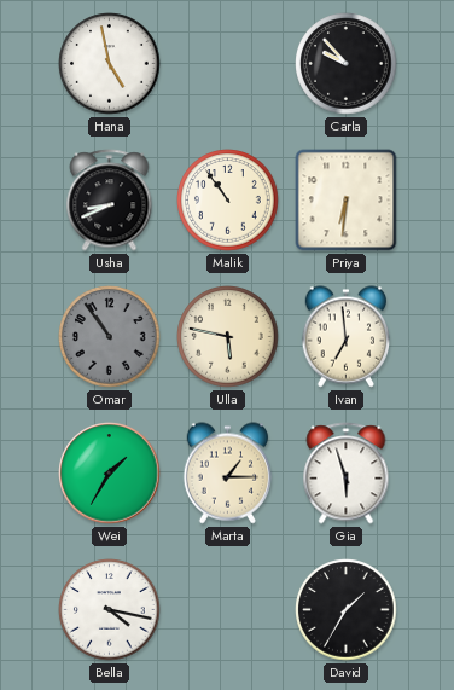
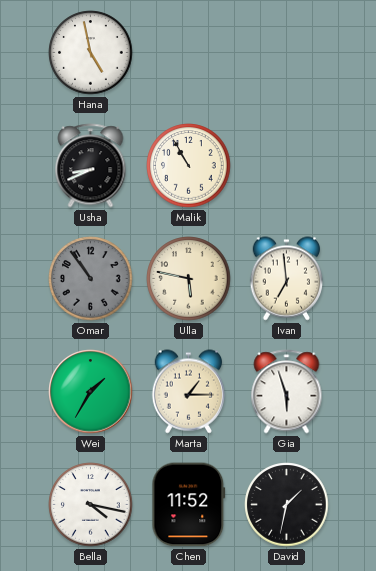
Carla: 9:53 -> none (347, 64)
Malik: 10:54 -> 10:55 (189, 166)
Priya: 6:31 -> none (347, 201)
Chen: none -> 11:52 (189, 505)
David: 1:35 -> 1:32 (287, 505)
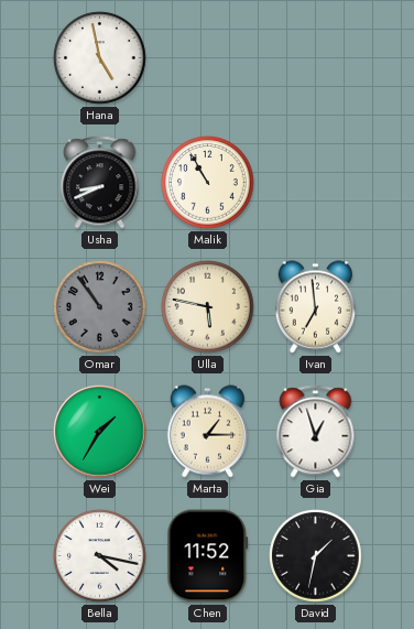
Gia: 5:57 -> 12:57 (316, 432)
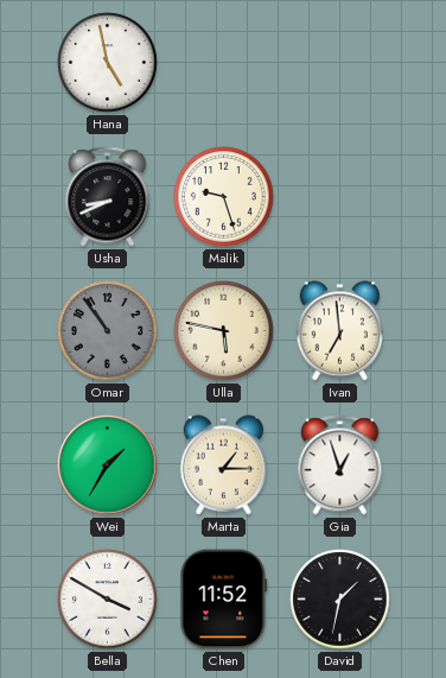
Malik: 10:55 -> 9:27 (224, 197)
Bella: 4:17 -> 3:50 (108, 600)
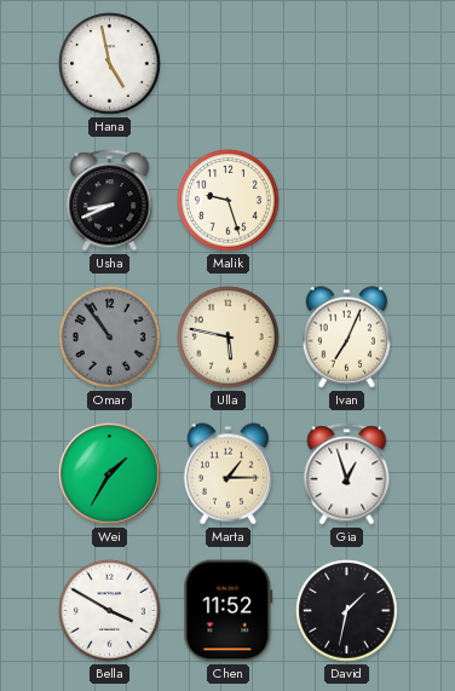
Ivan: 6:59 -> 7:04 (347, 338)
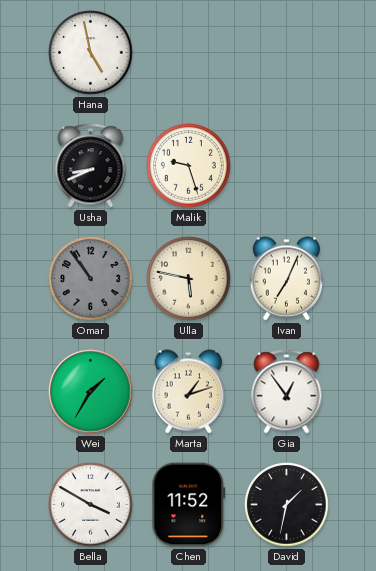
Marta: 1:15 -> 1:12 (189, 392)
Gia: 12:57 -> 12:54 (287, 392)
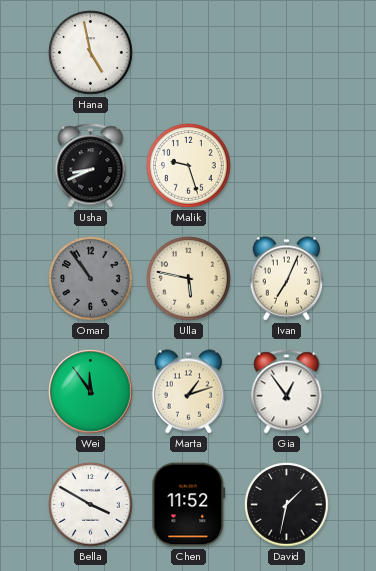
Wei: 1:35 -> 11:54 (91, 392)
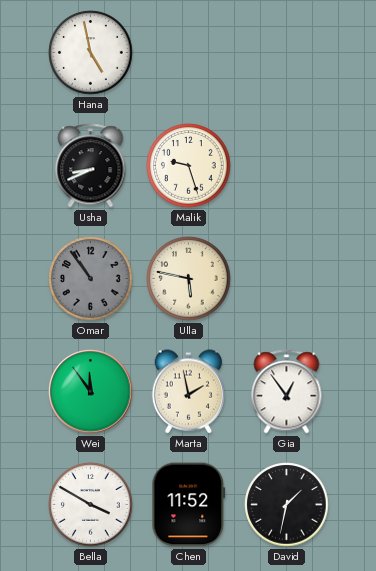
Ivan: 7:04 -> none (287, 279)
Marta: 1:12 -> 1:58 (189, 392)
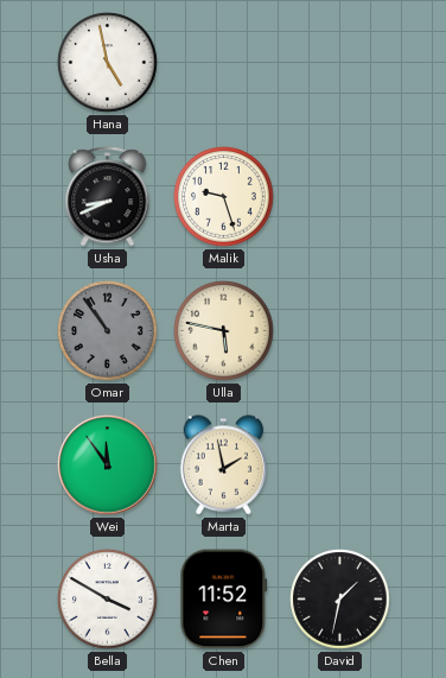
Gia: 12:54 -> none (287, 392)
